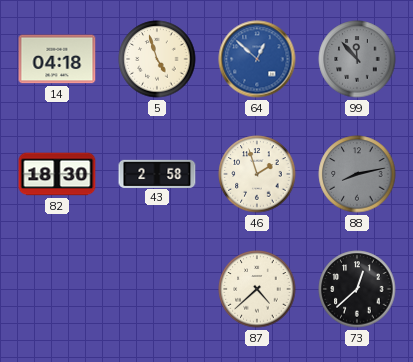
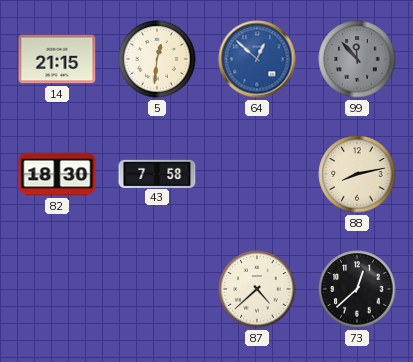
14: 04:18 -> 21:15 (57, 59)
5: 4:57 -> 12:31 (157, 59)
43: 2:58 -> 7:58 (157, 173)
46: 1:57 -> none (257, 174)
88 dial: grey -> cream (357, 174)
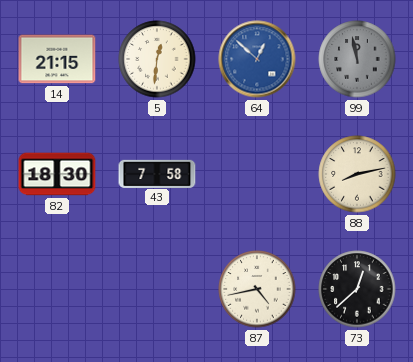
99: 11:53 -> 11:58 (357, 59)
87: 4:38 -> 4:43 (257, 289)
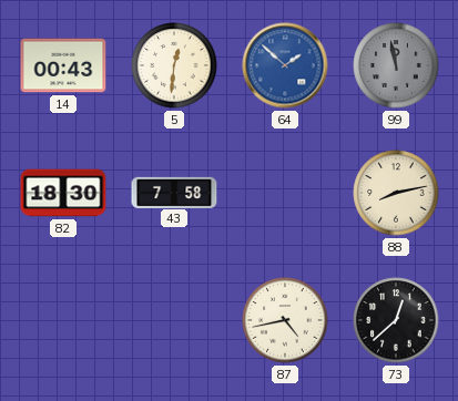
14: 21:15 -> 00:43 (63, 65)
64: 12:52 -> 1:52 (285, 65)
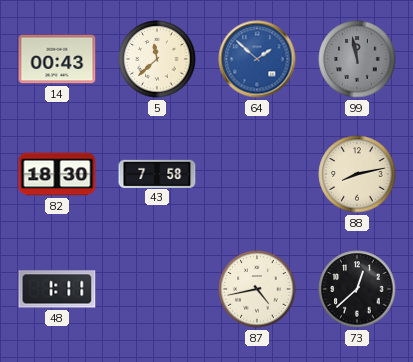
5: 12:31 -> 11:38 (157, 59)
48: none -> 1:11 (57, 289)
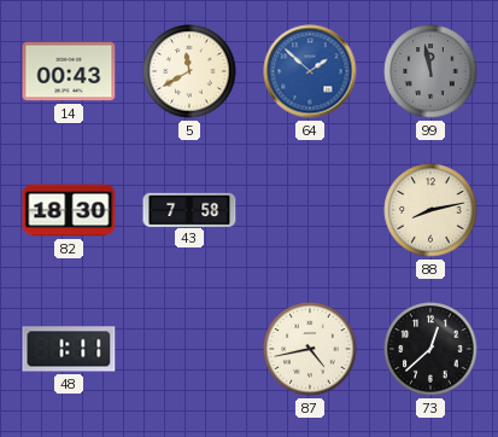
5: 11:38 -> 11:40 (189, 71)
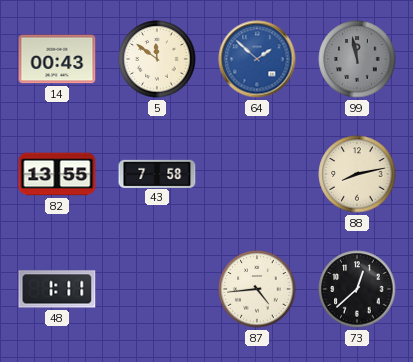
5: 11:40 -> 11:51 (157, 59)
82: 18:30 -> 13:55 (57, 174)
87: 4:43 -> 4:44 (257, 289)
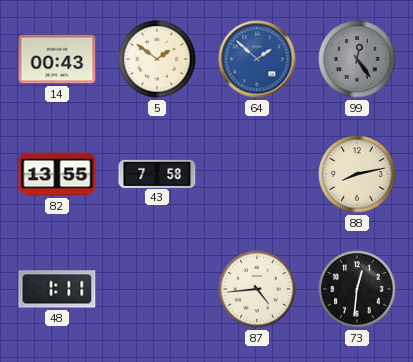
5: 11:51 -> 1:51 (157, 59)
99: 11:58 -> 12:24 (357, 59)
73: 12:38 -> 12:31 (357, 289)
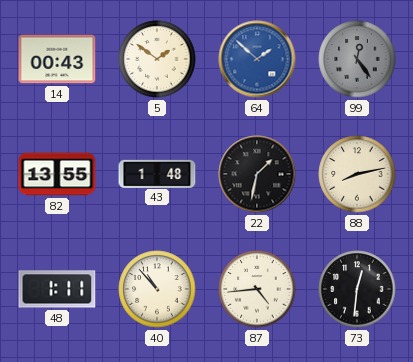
43: 7:58 -> 1:48 (157, 173)
22: none -> 1:32 (257, 174)
40: none -> 10:53 (157, 289)
